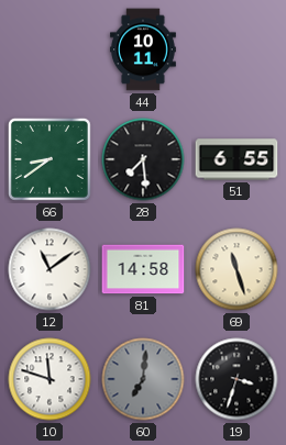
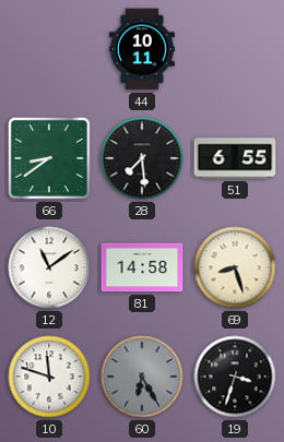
69: 11:27 -> 8:27 (235, 267)
60: 7:01 -> 6:25 (142, 377)
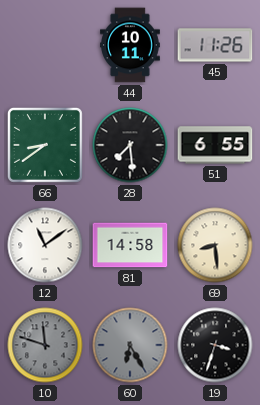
45: none -> 11:26 (215, 45)
69: 8:27 -> 8:29 (215, 245)
10 dial: white -> grey (45, 345)
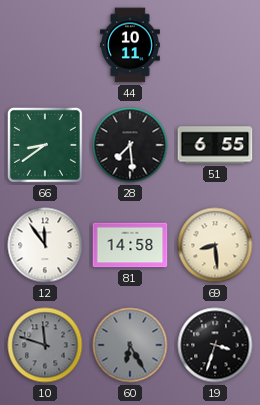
45: 11:26 -> none (215, 45)
12: 11:09 -> 11:54 (45, 245)
